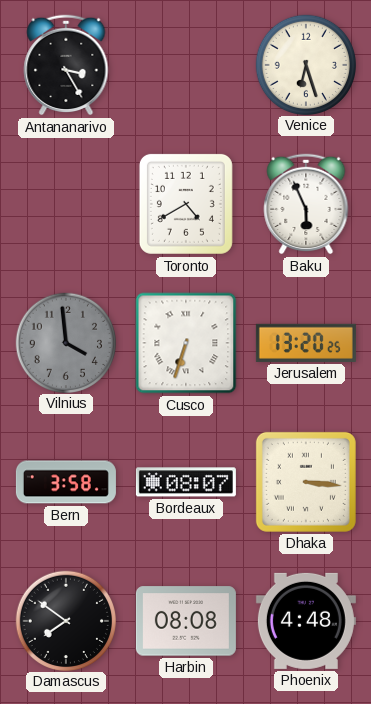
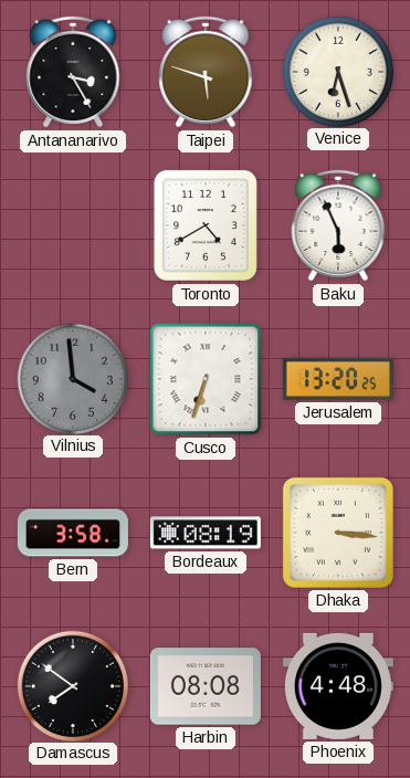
Taipei: none -> 5:48 (206, 72)
Bordeaux: 08:07 -> 08:19 (206, 533)
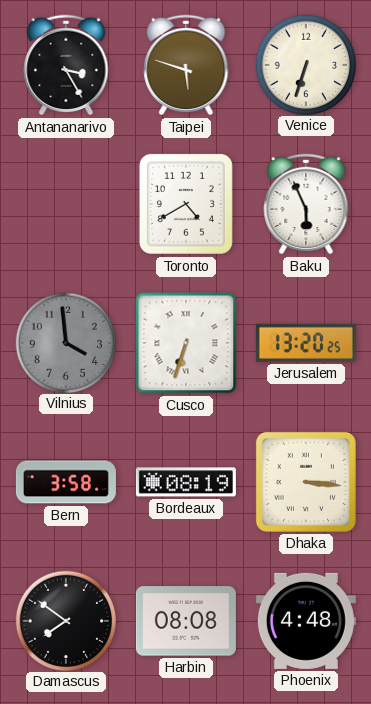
Venice: 6:27 -> 6:33 (305, 64)
